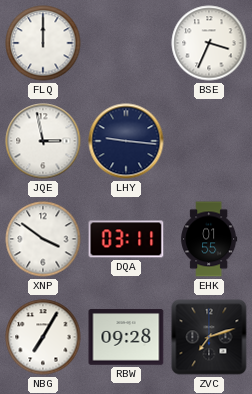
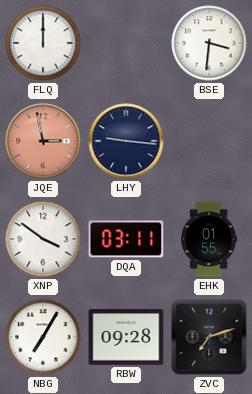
BSE: 3:34 -> 3:31 (209, 43)
JQE dial: white -> salmon (43, 141)
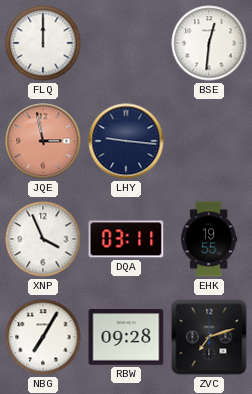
BSE: 3:31 -> 12:31 (209, 43)
XNP: 3:51 -> 3:56 (43, 239)
EHK: 01:55 -> 19:55 (209, 239)
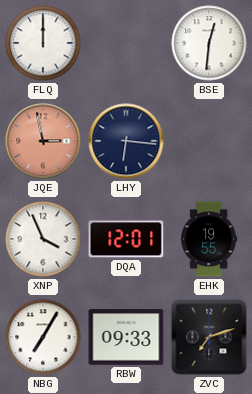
LHY: 9:16 -> 6:16 (126, 141)
DQA: 03:11 -> 12:01 (126, 239)
RBW: 09:28 -> 09:33 (126, 337)
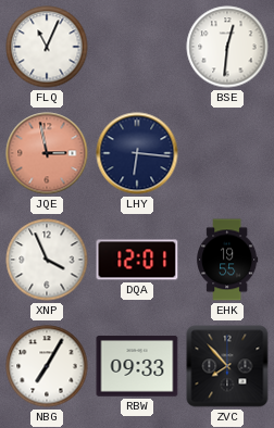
FLQ: 12:00 -> 11:04 (47, 47)
ZVC: 7:12 -> 7:53 (227, 366)
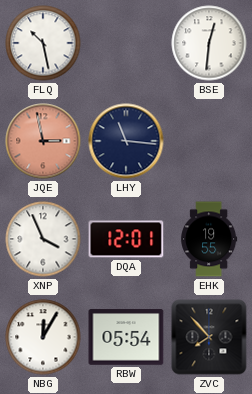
FLQ: 11:04 -> 10:28 (43, 43)
LHY: 6:16 -> 11:16 (126, 141)
NBG: 7:05 -> 12:05 (43, 337)
RBW: 09:33 -> 05:54 (126, 337)
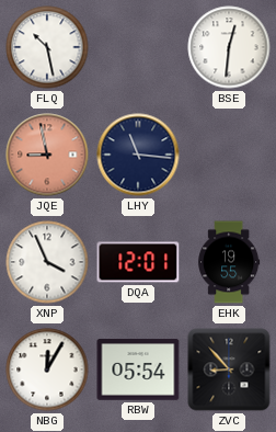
JQE: 2:58 -> 8:58 (47, 155)
ZVC: 7:53 -> 8:53 (229, 370)
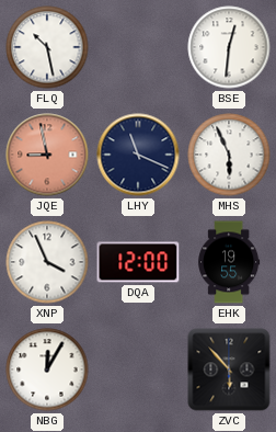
LHY: 11:16 -> 11:19 (138, 155)
MHS: none -> 5:56 (229, 155)
DQA: 12:01 -> 12:00 (138, 262)
RBW: 05:54 -> none (138, 370)
ZVC: 8:53 -> 5:53 (229, 370)
